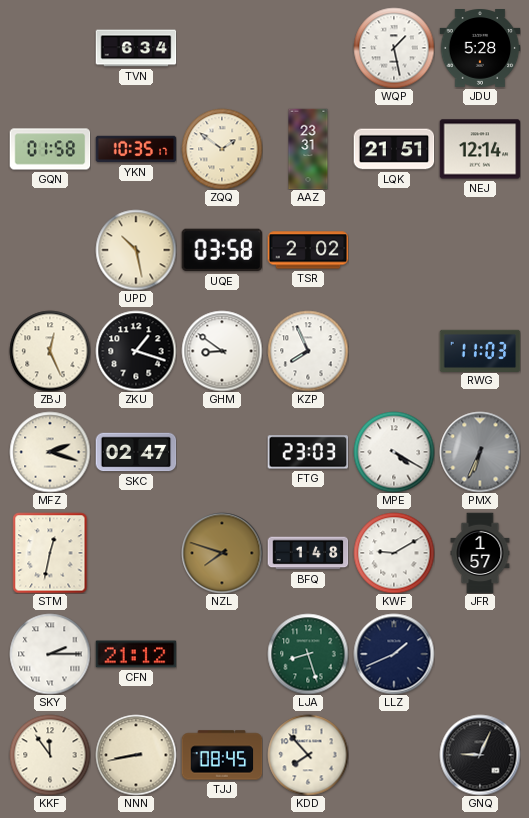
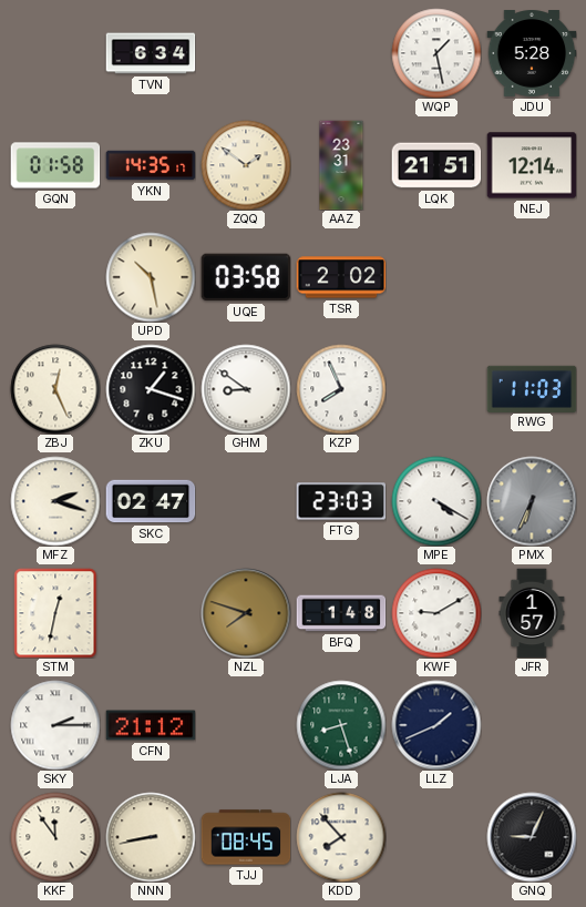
YKN: 10:35 -> 14:35 (151, 165)
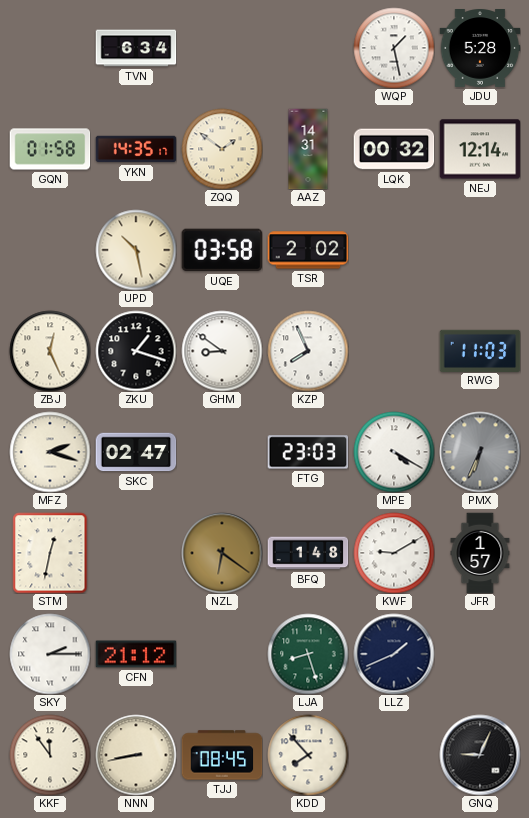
AAZ: 23:31 -> 14:31 (308, 149)
LQK: 21:51 -> 00:32 (394, 149)
NZL: 7:48 -> 6:21 (222, 553)
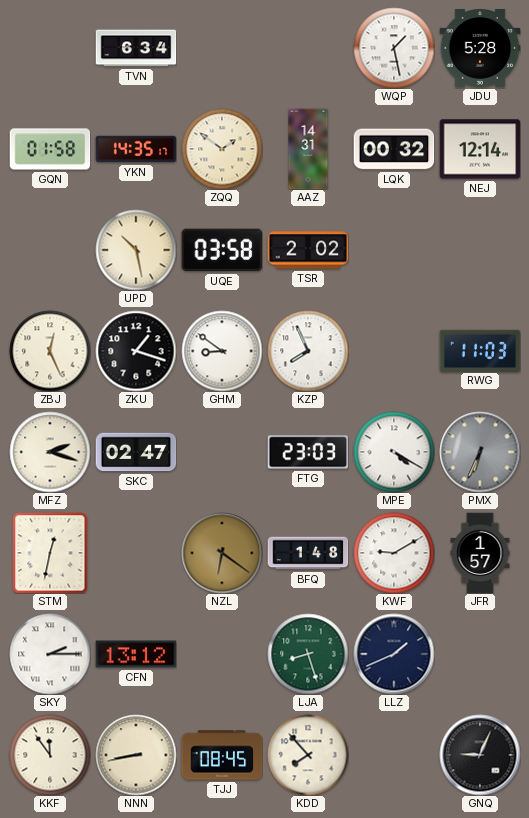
CFN: 21:12 -> 13:12 (136, 654)
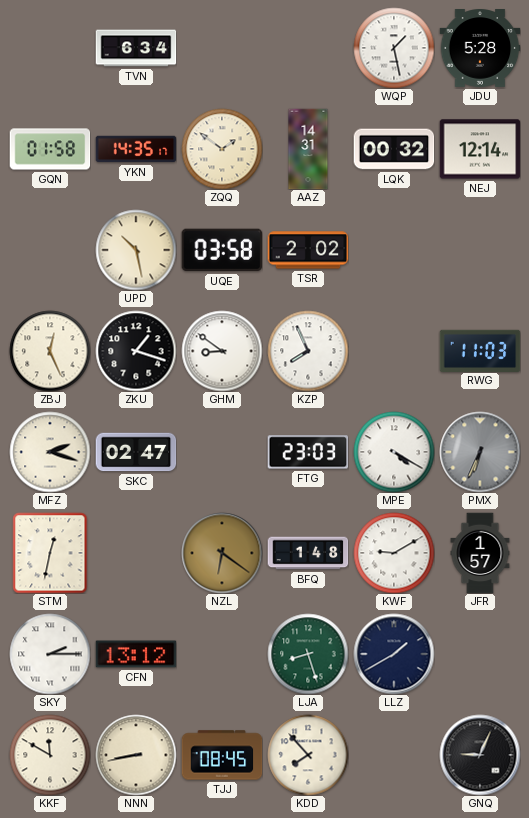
LLZ: 1:41 -> 1:40 (394, 654)
KKF: 11:54 -> 11:50 (50, 755)
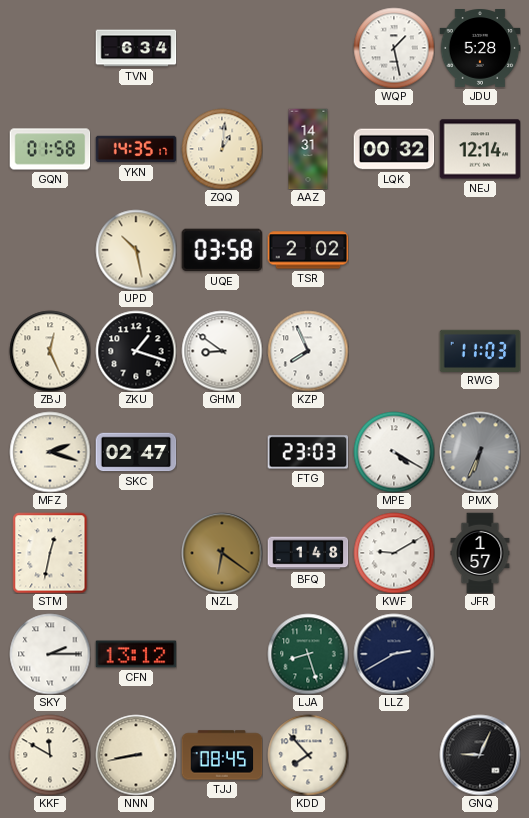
ZQQ: 1:51 -> 1:01 (222, 149)
LLZ: 1:40 -> 2:40 (394, 654)
